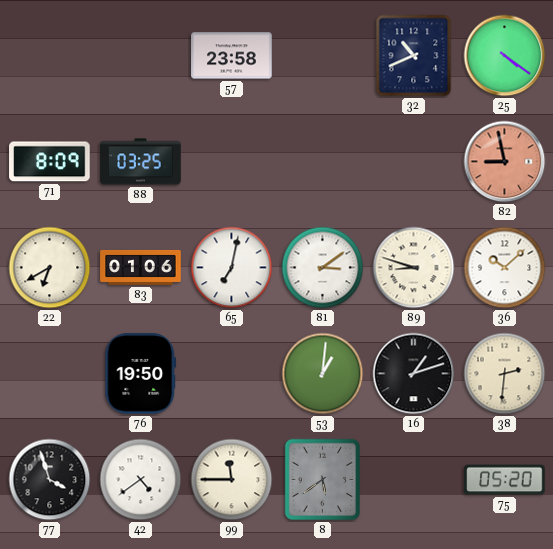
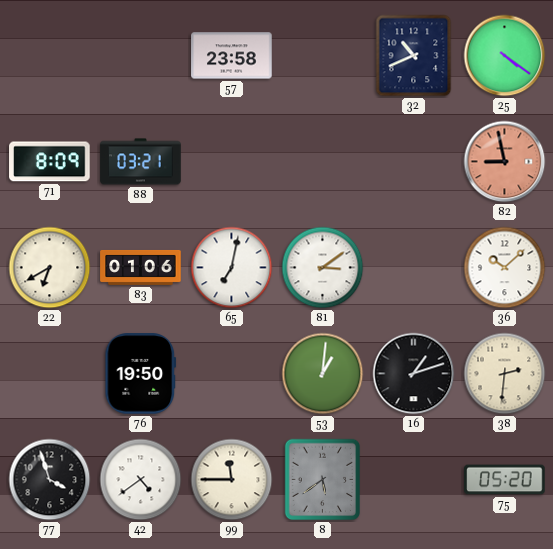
88: 03:25 -> 03:21 (141, 162)
89: 8:48 -> none (414, 268)
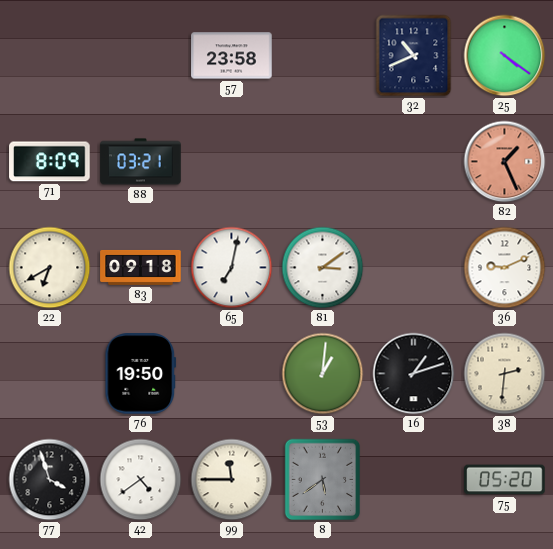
82: 8:58 -> 1:26 (505, 162)
83: 01:06 -> 09:18 (141, 267)
36: 10:08 -> 9:11 (505, 268)
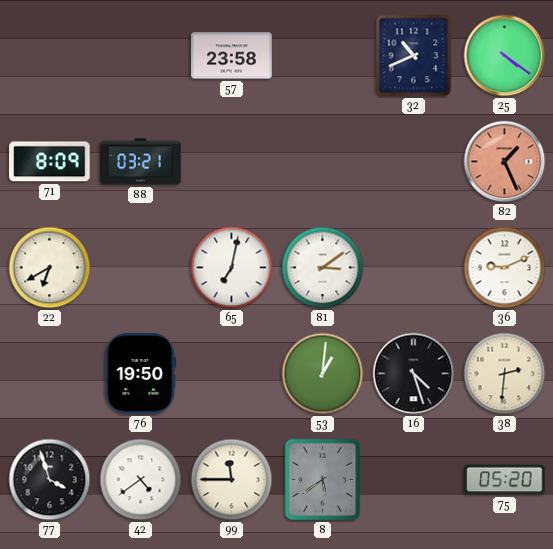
83: 09:18 -> none (141, 267)
16: 1:12 -> 4:27 (414, 374)
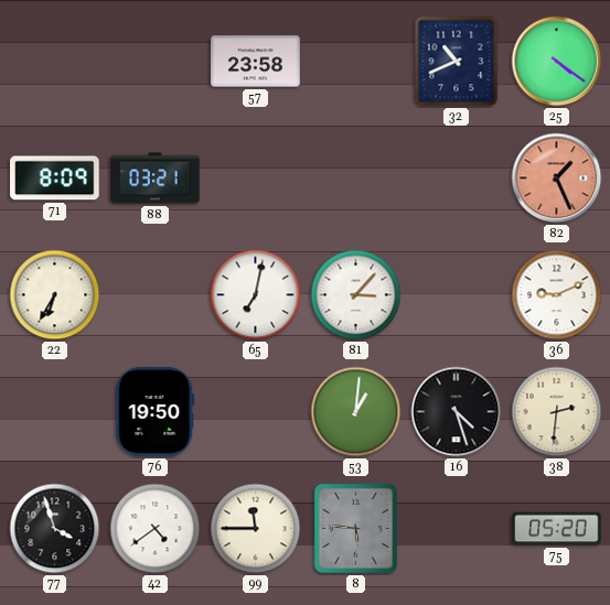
22: 6:40 -> 6:35 (55, 295)
81: 3:09 -> 3:07 (356, 295)
8: 5:39 -> 5:46 (356, 529)
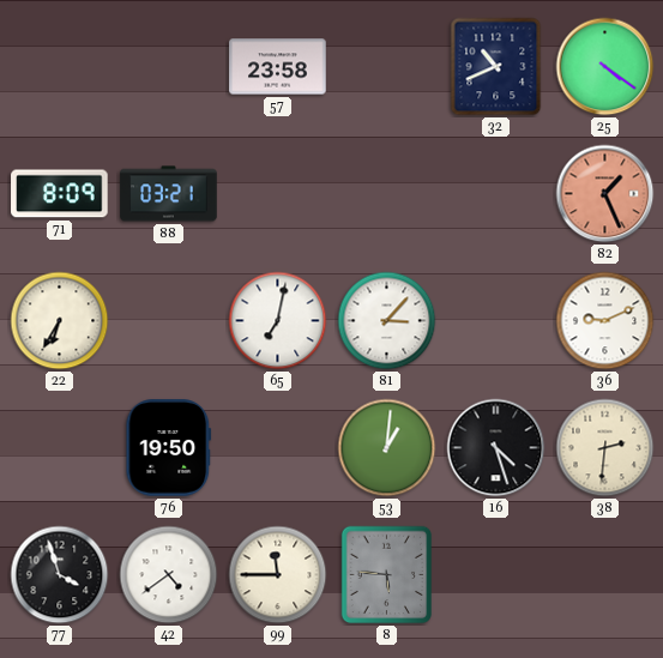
75: 05:20 -> none (557, 529)
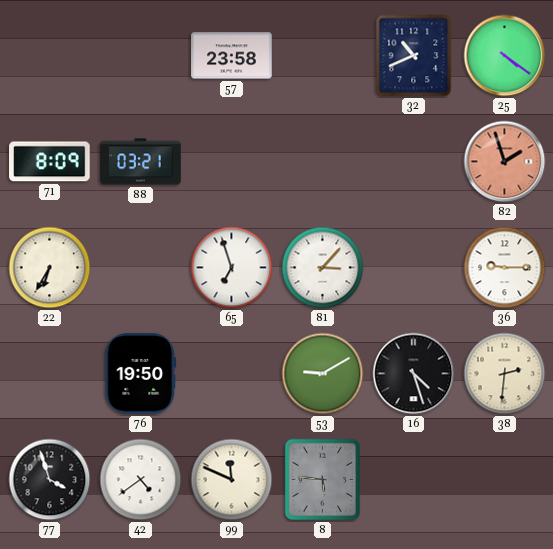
82: 1:26 -> 1:57 (505, 162)
65: 7:02 -> 6:57 (232, 268)
36: 9:11 -> 9:15 (505, 268)
53: 1:01 -> 9:10 (323, 374)
99: 11:45 -> 11:49 (232, 480)
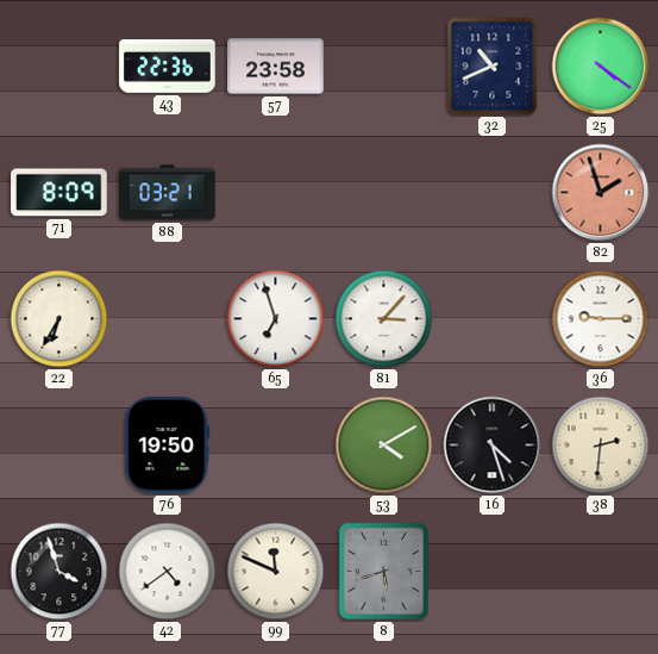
43: none -> 22:36 (168, 67)
53: 9:10 -> 4:10 (384, 446)
8: 5:46 -> 5:42 (384, 572)
